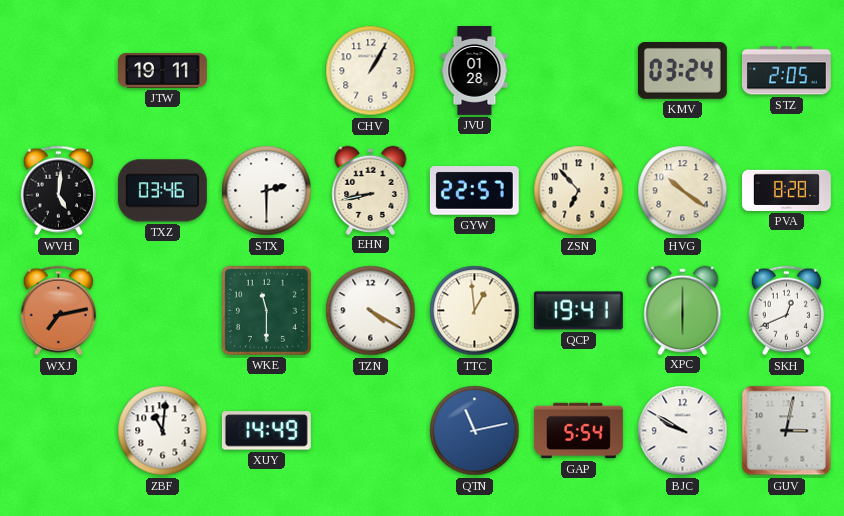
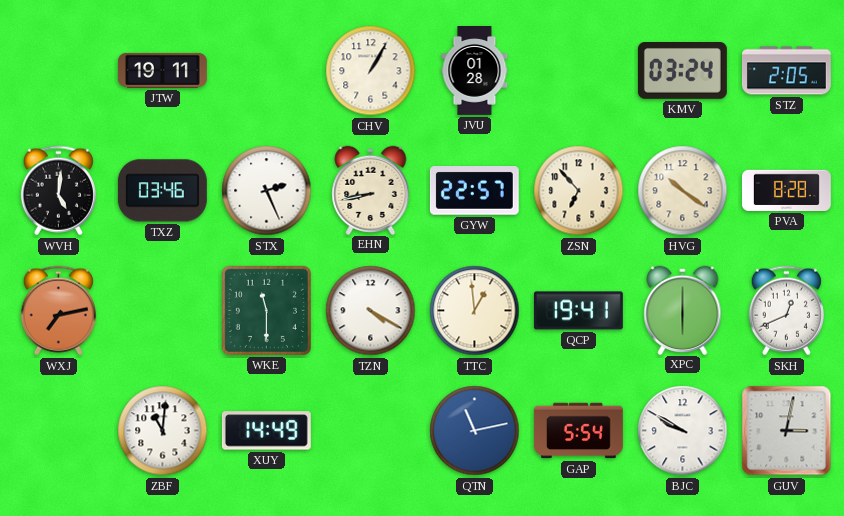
STX: 2:30 -> 2:26 (267, 191)
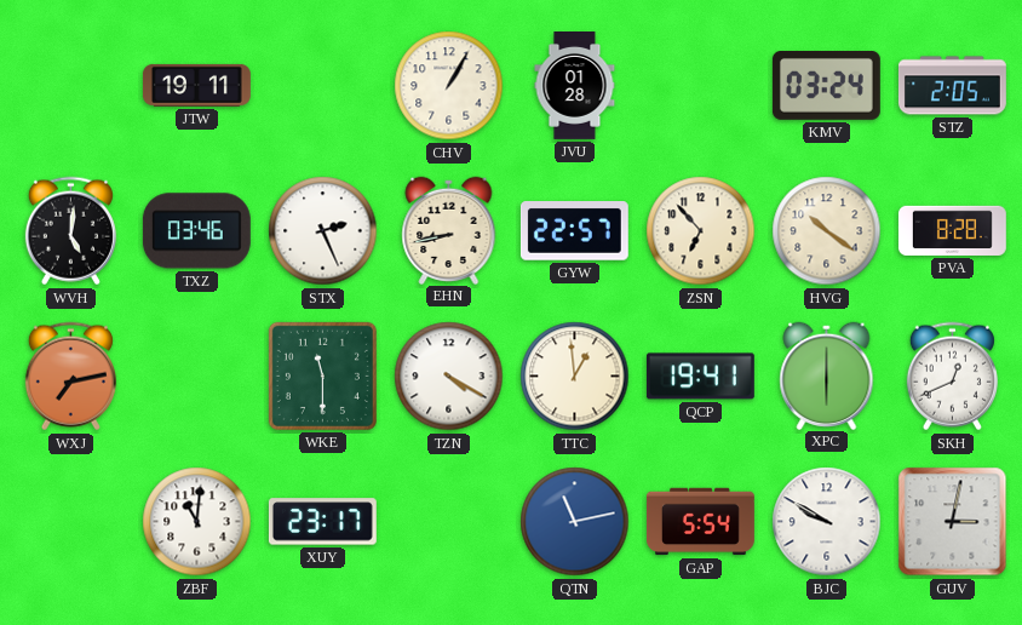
XUY: 14:49 -> 23:17 (322, 522)
